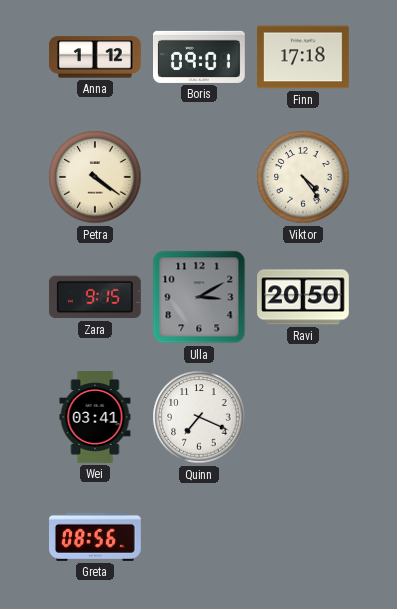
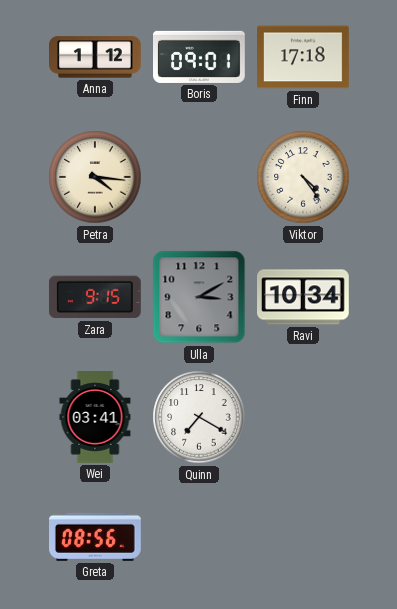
Petra: 4:21 -> 4:16 (95, 177)
Ravi: 20:50 -> 10:34 (304, 297)
Quinn: 7:19 -> 7:20 (199, 417)
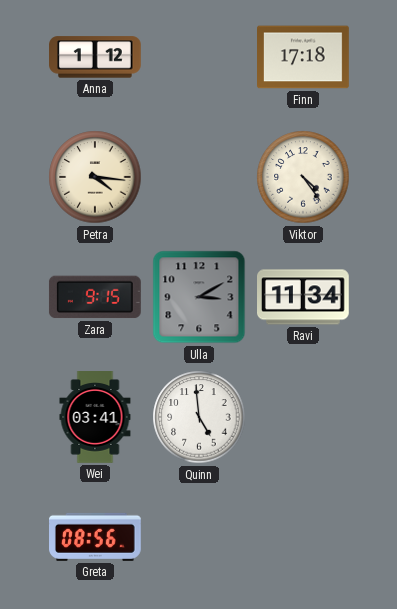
Boris: 09:01 -> none (200, 57)
Ravi: 10:34 -> 11:34 (304, 297)
Quinn: 7:20 -> 4:59 (199, 417)
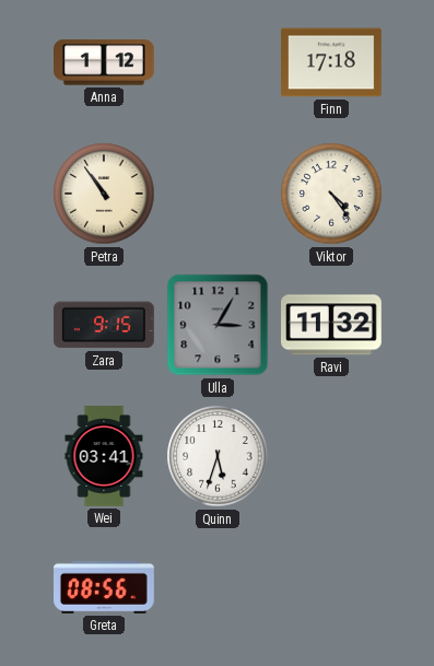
Petra: 4:16 -> 10:54 (104, 194)
Ulla: 3:10 -> 3:05 (218, 325)
Ravi: 11:34 -> 11:32 (332, 325)
Quinn: 4:59 -> 5:33 (218, 456)
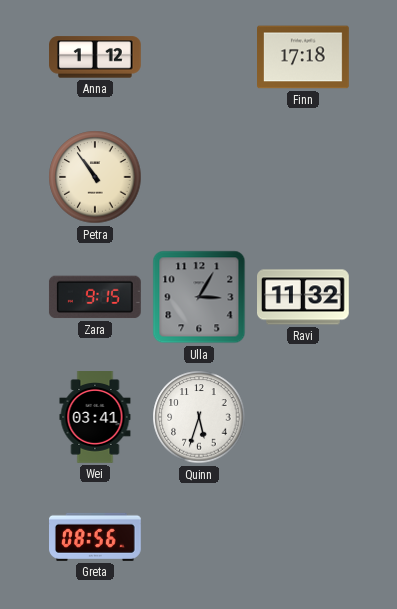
Viktor: 4:24 -> none (331, 194)
